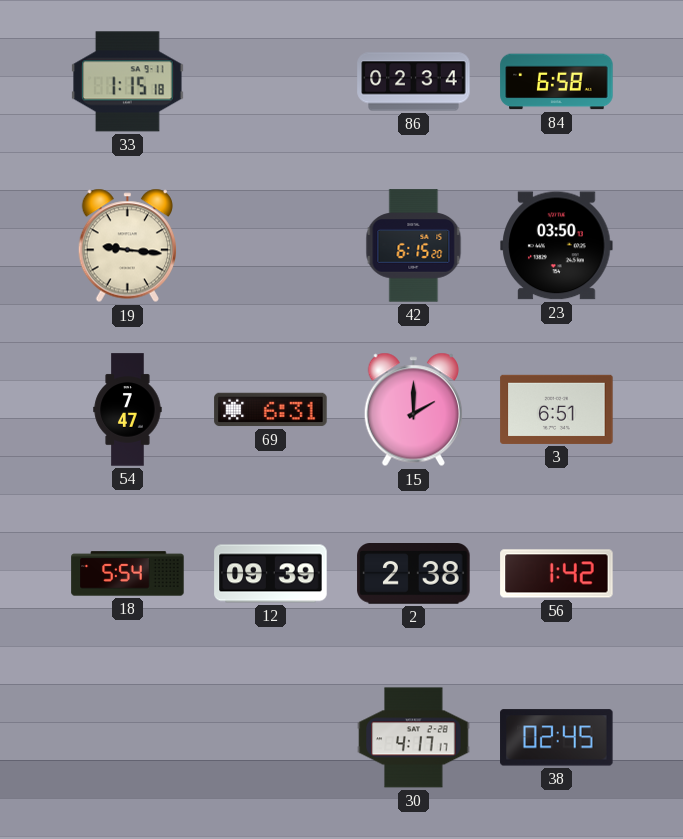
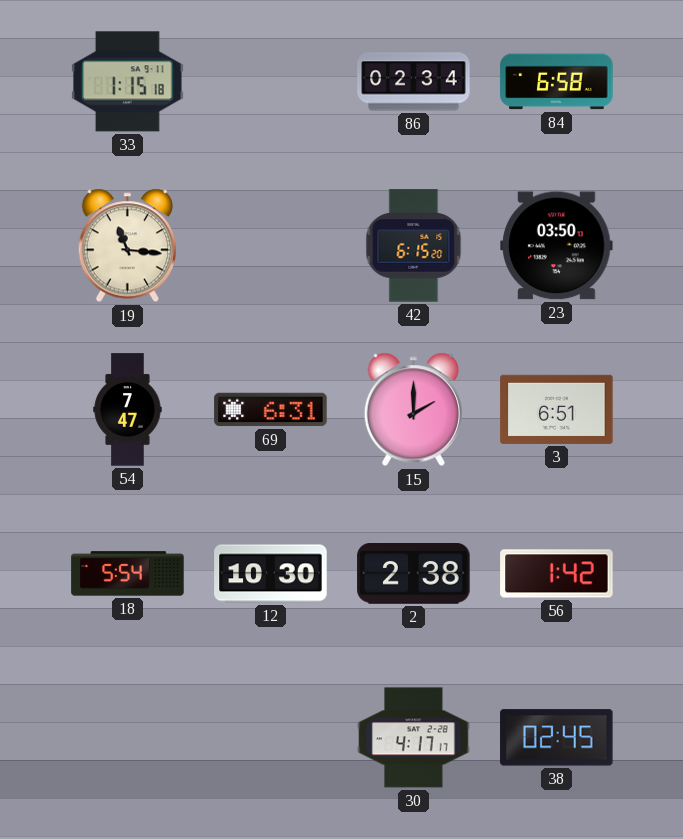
19: 9:16 -> 11:16 (127, 246)
12: 09:39 -> 10:30 (271, 574)
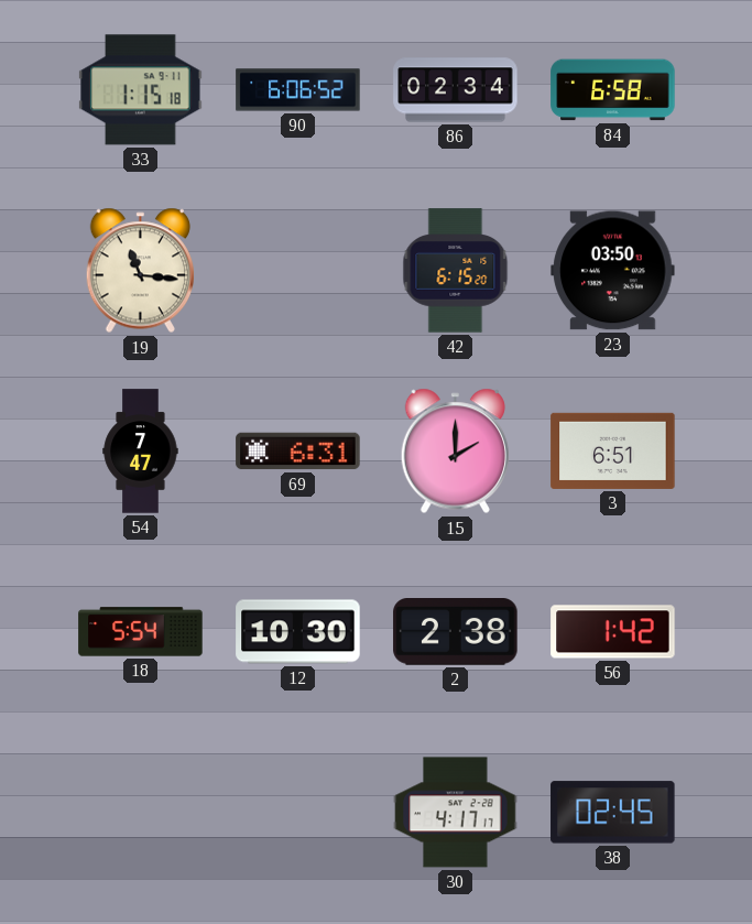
90: none -> 6:06 (298, 90)
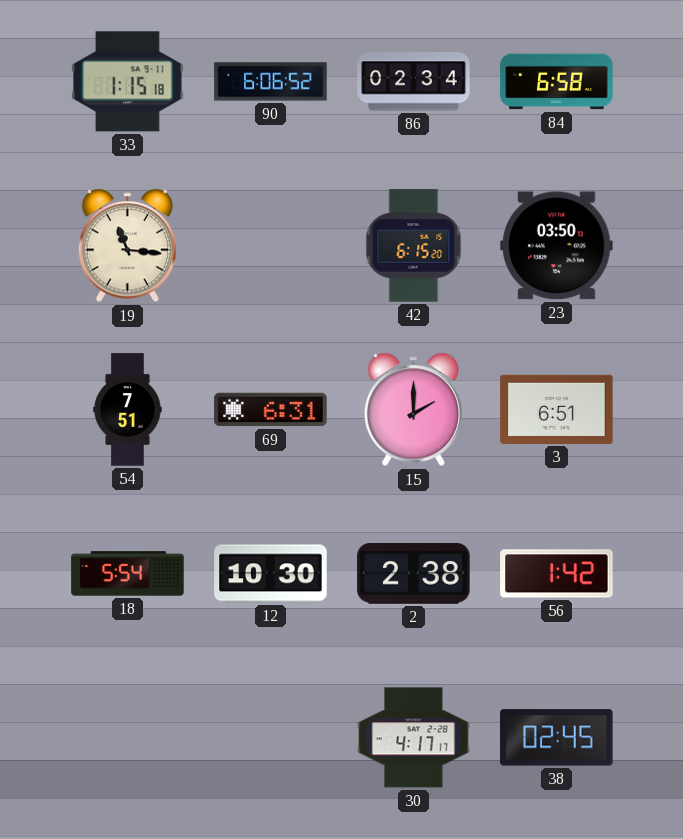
54: 7:47 -> 7:51 (128, 410)
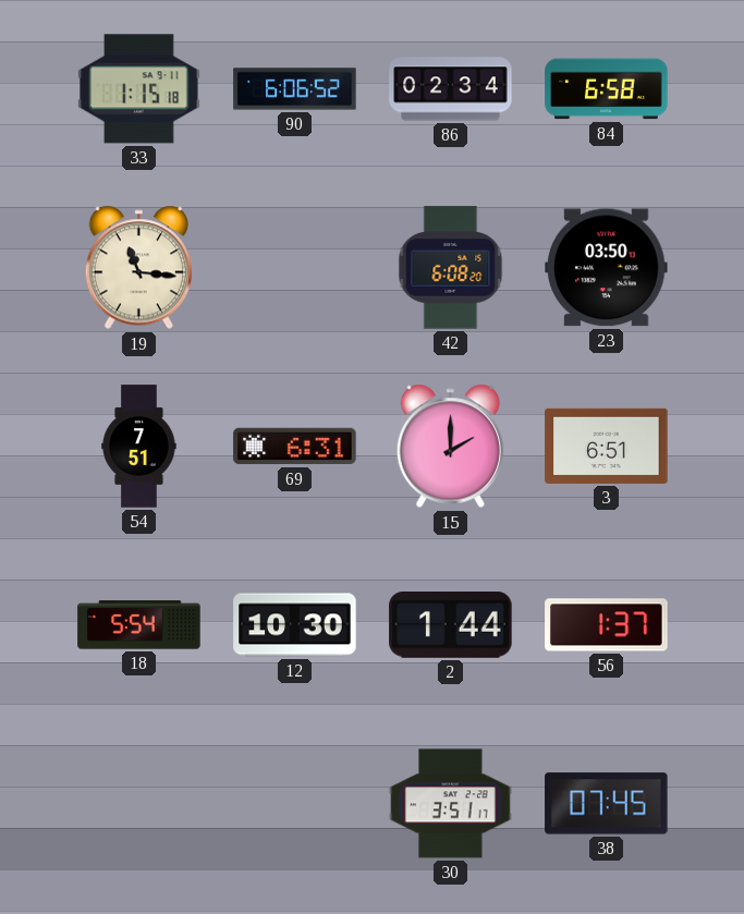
42: 6:15 -> 6:08 (451, 268)
2: 2:38 -> 1:44 (451, 625)
56: 1:42 -> 1:37 (607, 625)
30: 4:17 -> 3:51 (451, 804)
38: 02:45 -> 07:45 (607, 804)
